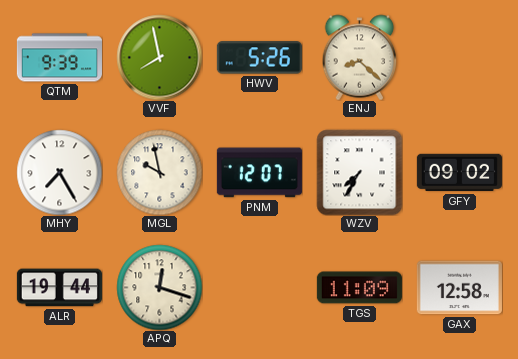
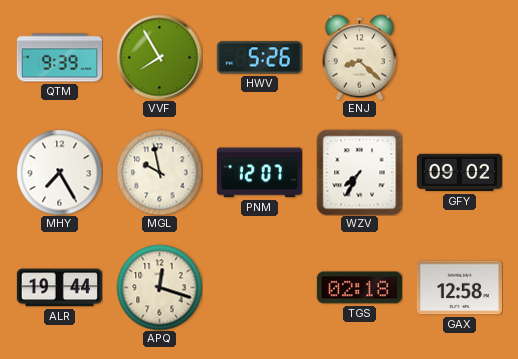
VVF: 7:58 -> 7:55 (159, 57)
TGS: 11:09 -> 02:18 (359, 288)
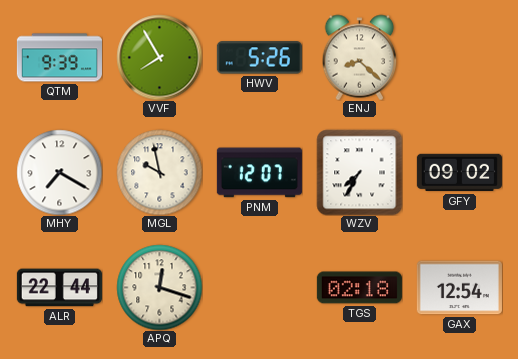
MHY: 7:25 -> 7:20 (59, 172)
ALR: 19:44 -> 22:44 (59, 288)
GAX: 12:58 -> 12:54 (459, 288)
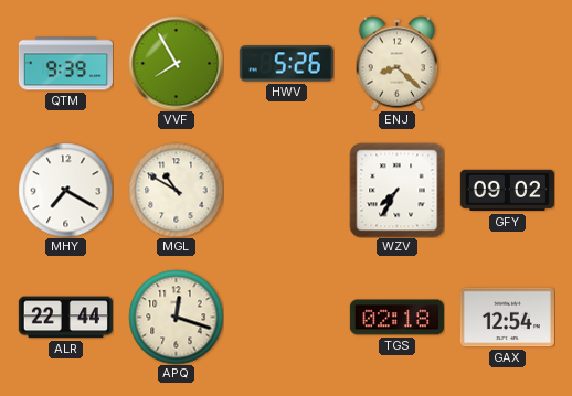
MGL: 9:58 -> 10:50 (176, 190)
PNM: 12:07 -> none (259, 173)
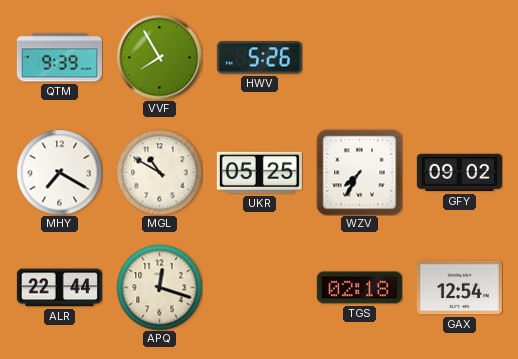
ENJ: 8:22 -> none (398, 63)
UKR: none -> 05:25 (259, 173)
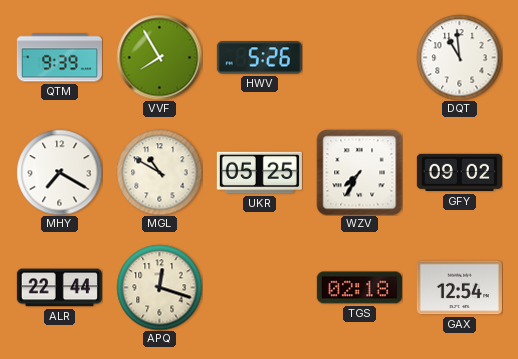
DQT: none -> 10:59 (459, 57)
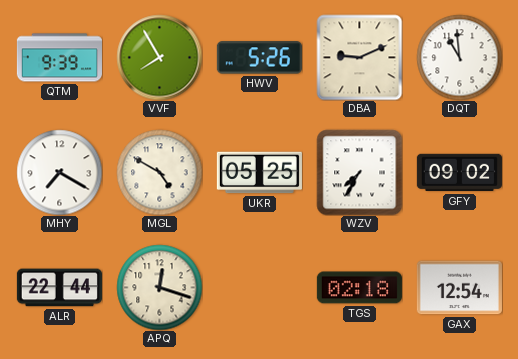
DBA: none -> 9:11 (359, 57)
MGL: 10:50 -> 4:50 (159, 172)
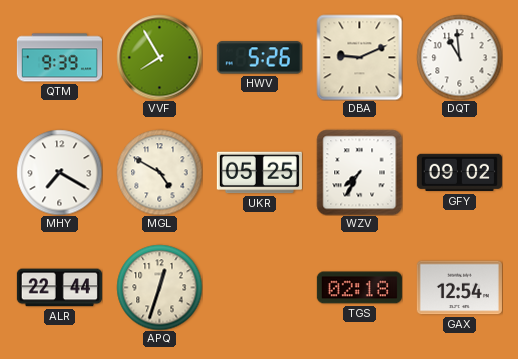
APQ: 12:18 -> 12:33 (159, 287)
